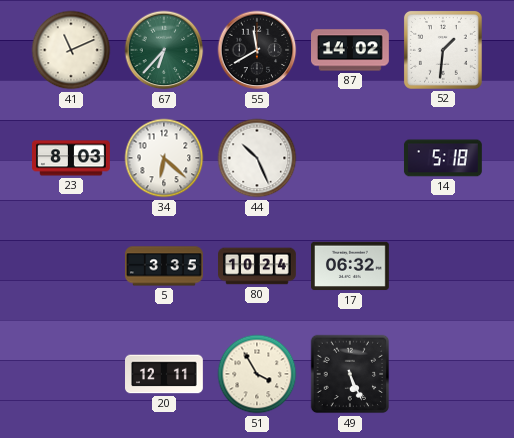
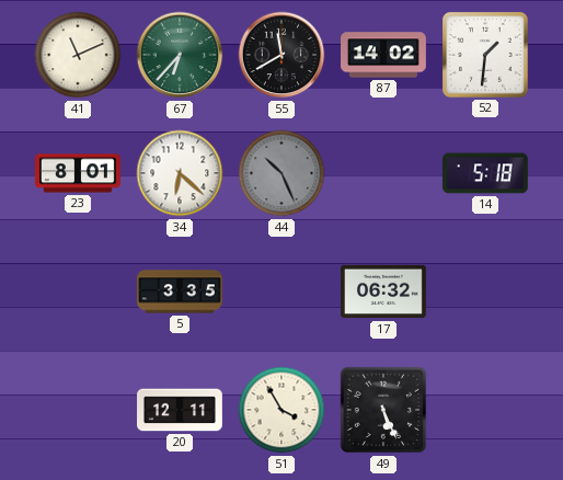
23: 8:03 -> 8:01 (79, 173)
44 dial: white -> grey (281, 173)
80: 10:24 -> none (258, 266)
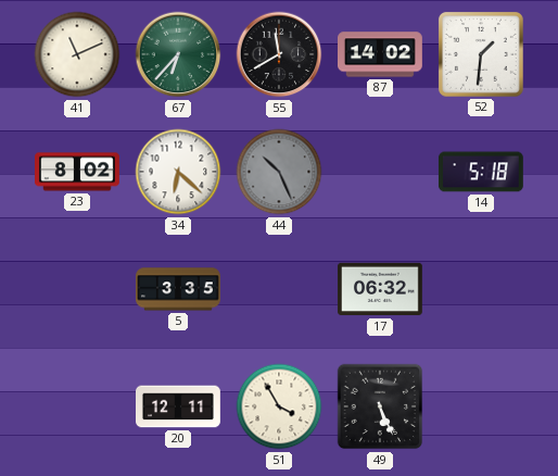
23: 8:01 -> 8:02 (78, 172)
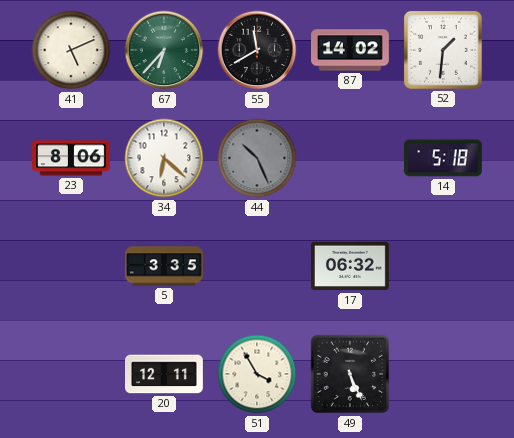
41: 11:11 -> 5:11 (71, 50)
23: 8:02 -> 8:06 (72, 158)
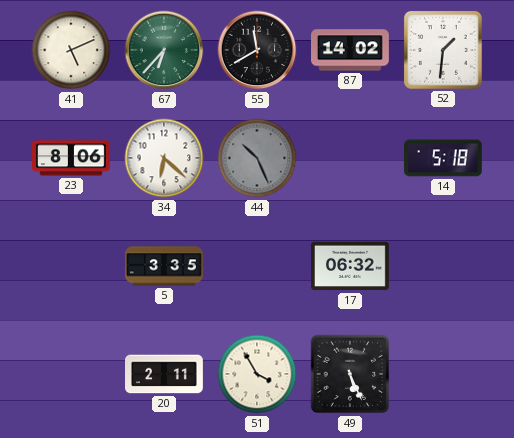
20: 12:11 -> 2:11 (165, 374)
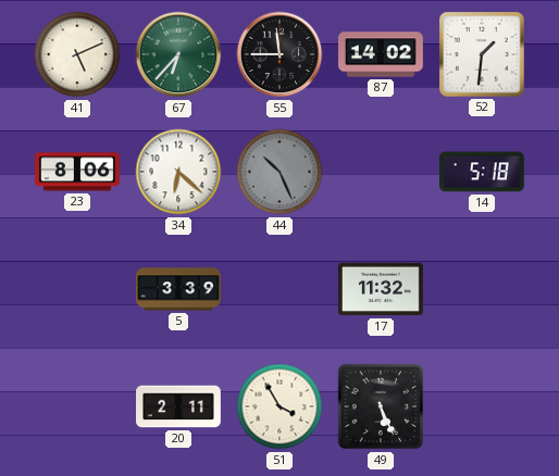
55: 11:40 -> 11:45 (279, 54)
5: 3:35 -> 3:39 (179, 289)
17: 06:32 -> 11:32 (382, 289)
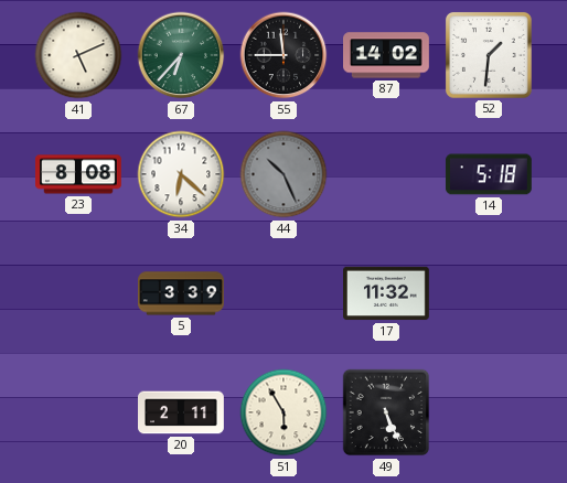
23: 8:06 -> 8:08 (79, 174)
51: 3:55 -> 5:55 (283, 412)
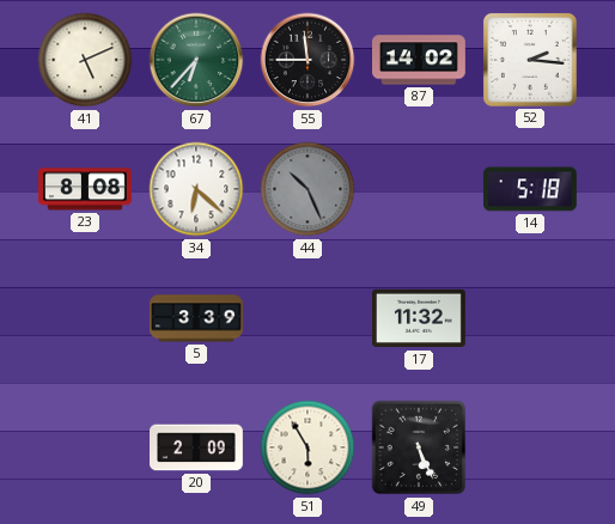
52: 1:31 -> 2:16 (530, 60)
20: 2:11 -> 2:09 (197, 447)
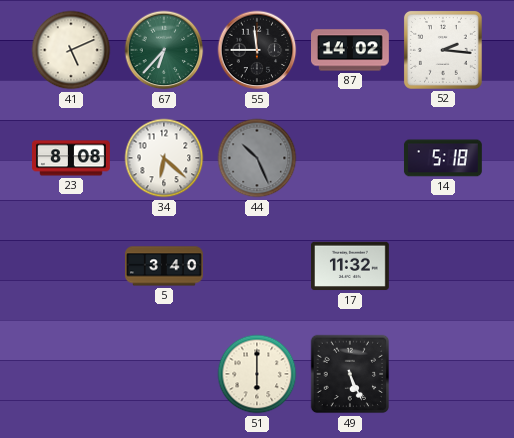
5: 3:39 -> 3:40 (165, 266)
20: 2:09 -> none (197, 447)
51: 5:55 -> 6:00 (257, 374)
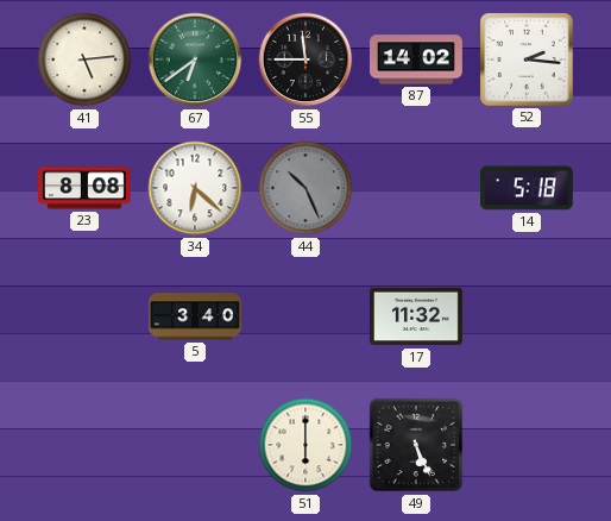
41: 5:11 -> 5:14 (84, 59)
67: 6:37 -> 6:39 (195, 59)
